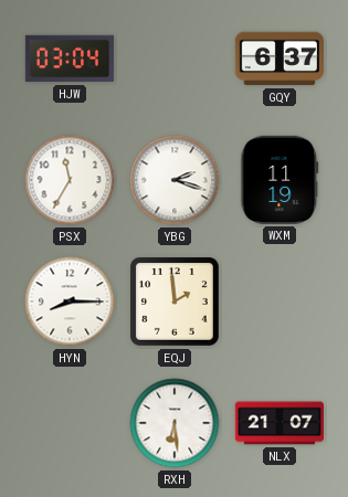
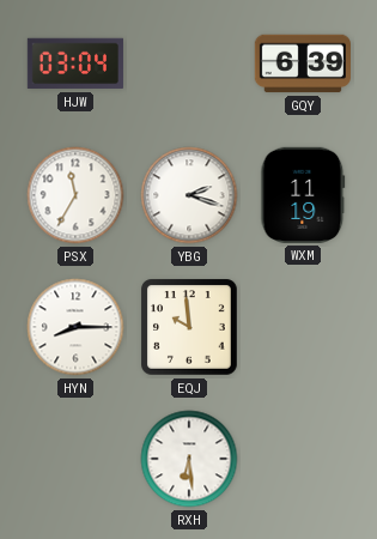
GQY: 6:37 -> 6:39 (303, 63)
EQJ: 1:59 -> 9:59 (190, 328)
NLX: 21:07 -> none (278, 423)
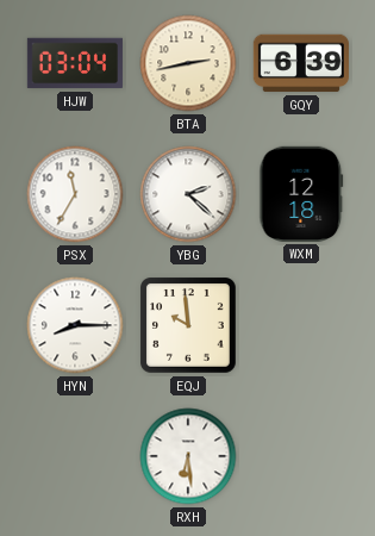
BTA: none -> 2:43 (188, 63)
YBG: 2:18 -> 2:22 (188, 194)
WXM: 11:19 -> 12:18 (301, 194)
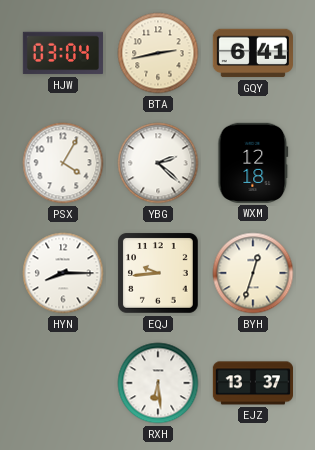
GQY: 6:39 -> 6:41 (253, 53)
PSX: 11:35 -> 4:05 (63, 163)
EQJ: 9:59 -> 9:44 (159, 274)
BYH: none -> 12:33 (253, 273)
EJZ: none -> 13:37 (252, 383)
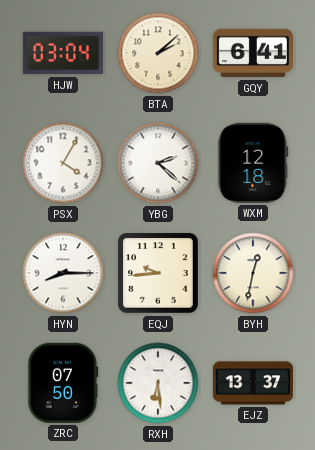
BTA: 2:43 -> 2:08 (158, 53)
BYH: 12:33 -> 12:32 (253, 273)
ZRC: none -> 07:50 (63, 383)
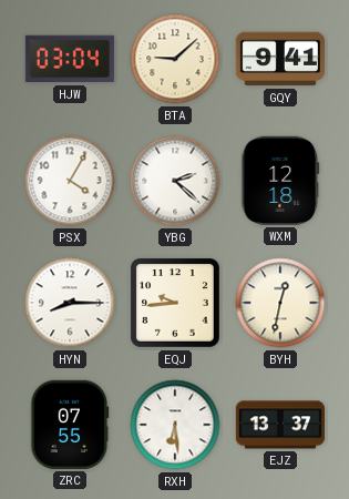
BTA: 2:08 -> 9:08 (175, 59)
GQY: 6:41 -> 9:41 (280, 59)
ZRC: 07:50 -> 07:55 (70, 425)
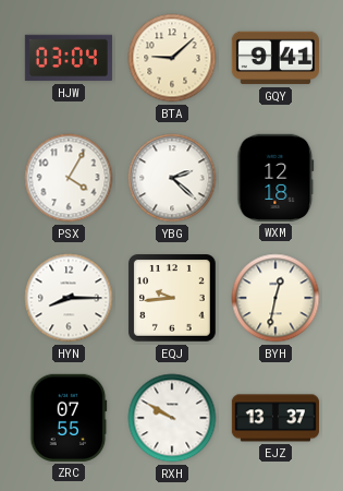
RXH: 6:29 -> 9:50 (172, 418)
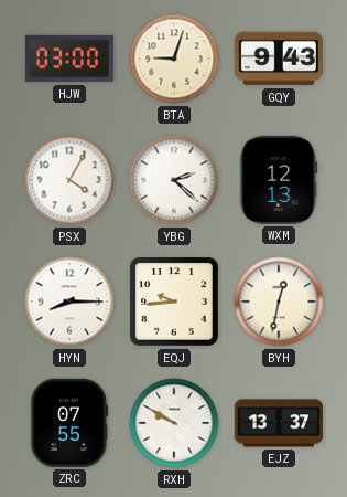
HJW: 03:04 -> 03:00 (69, 59)
BTA: 9:08 -> 9:03 (174, 59)
GQY: 9:41 -> 9:43 (279, 59)
WXM: 12:18 -> 12:13 (279, 180)
